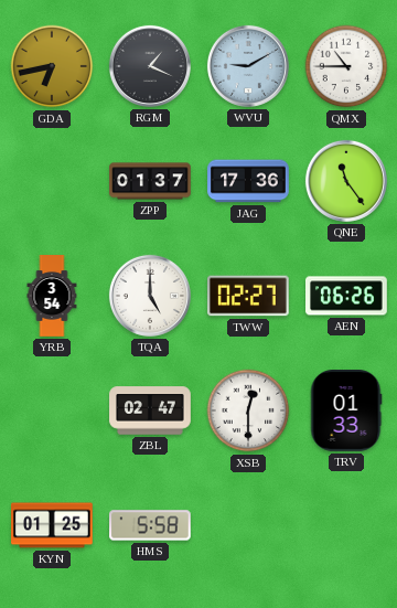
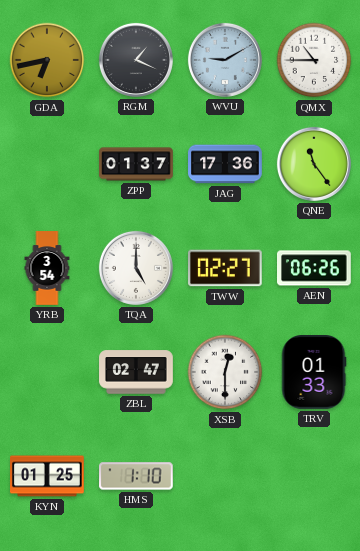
HMS: 5:58 -> 1:10 (137, 476)
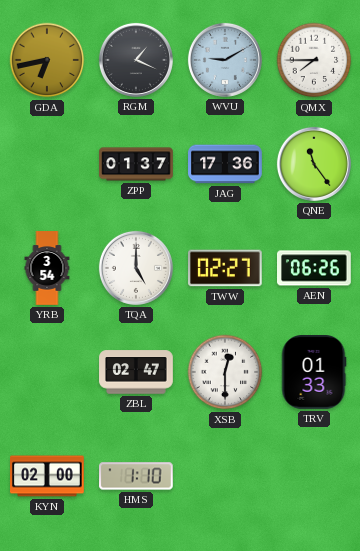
QMX: 10:45 -> 7:45 (314, 60)
KYN: 01:25 -> 02:00 (47, 476)
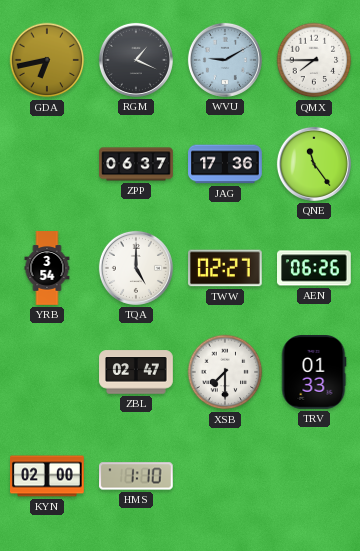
ZPP: 01:37 -> 06:37 (136, 164)
XSB: 12:30 -> 7:30 (225, 372)
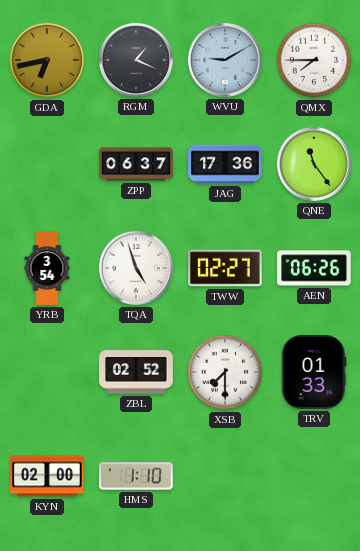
TQA: 5:00 -> 4:57 (136, 268)
ZBL: 02:47 -> 02:52 (136, 372)
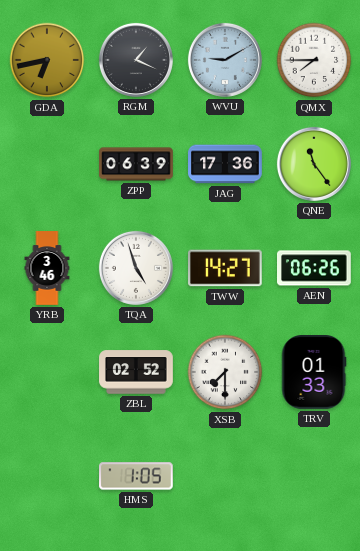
ZPP: 06:37 -> 06:39 (136, 164)
YRB: 3:54 -> 3:46 (47, 268)
TWW: 02:27 -> 14:27 (226, 268)
KYN: 02:00 -> none (47, 476)
HMS: 1:10 -> 1:05 (137, 476)
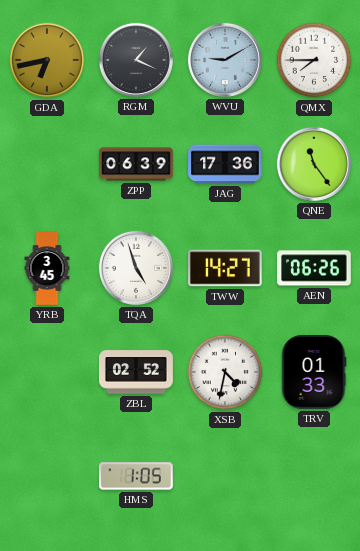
YRB: 3:46 -> 3:45 (47, 268)
XSB: 7:30 -> 4:32 (225, 372)
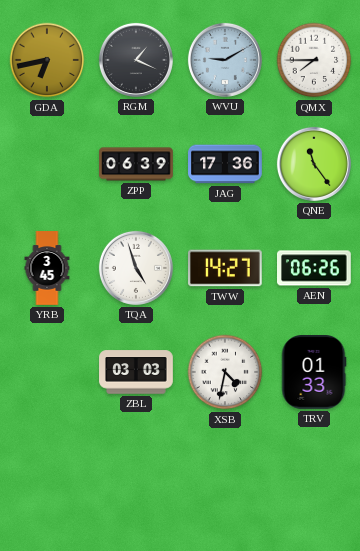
ZBL: 02:52 -> 03:03 (136, 372)
HMS: 1:05 -> none (137, 476)
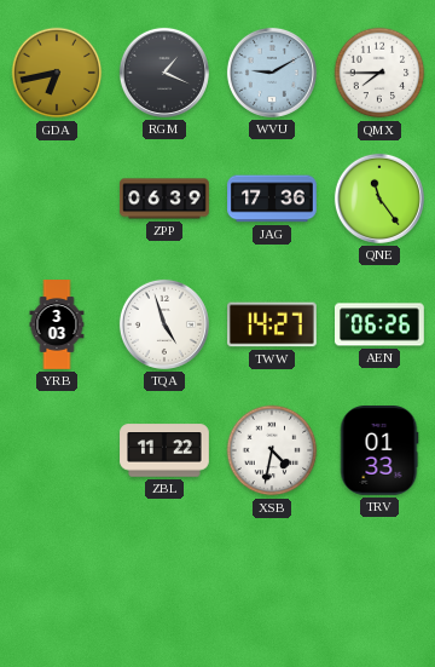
YRB: 3:45 -> 3:03 (57, 324)
ZBL: 03:03 -> 11:22 (164, 450)
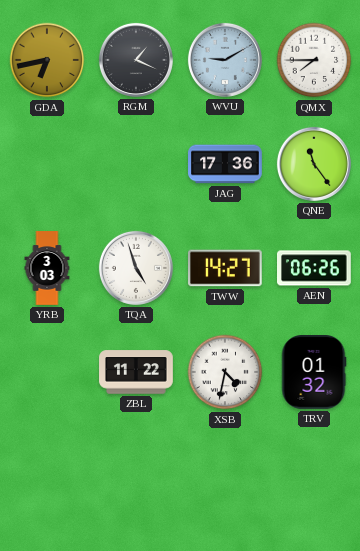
ZPP: 06:39 -> none (164, 199)
TRV: 01:33 -> 01:32 (314, 373)
